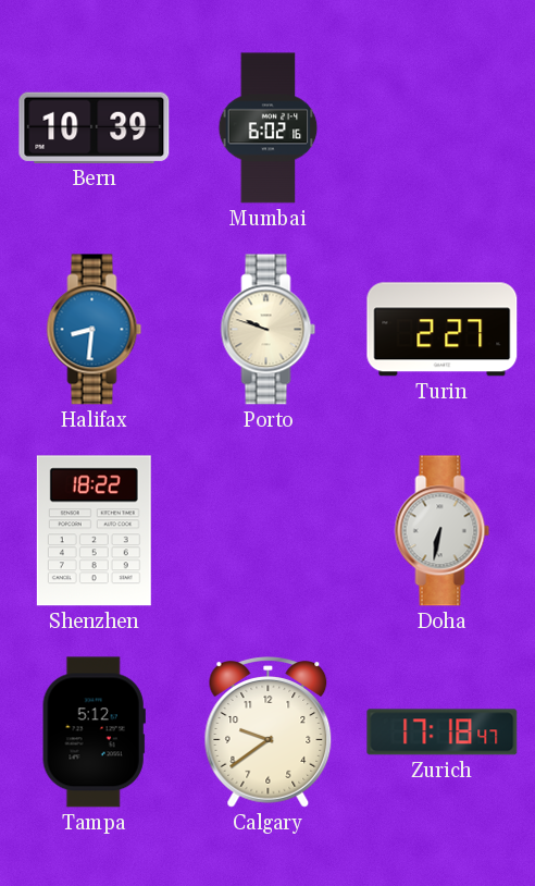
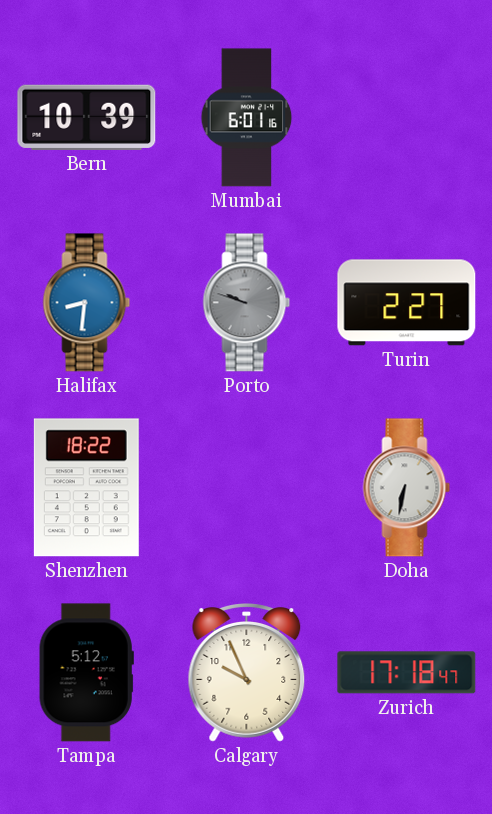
Mumbai: 6:02 -> 6:01 (247, 118)
Porto dial: cream -> grey (247, 303)
Calgary: 9:39 -> 9:56 (247, 673)
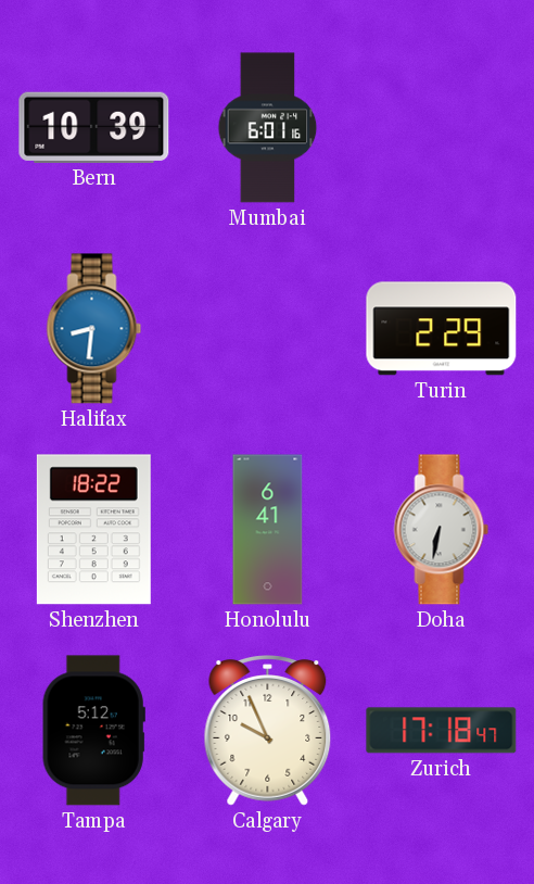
Porto: 9:48 -> none (247, 303)
Turin: 2:27 -> 2:29 (442, 329)
Honolulu: none -> 6:41 (268, 530)
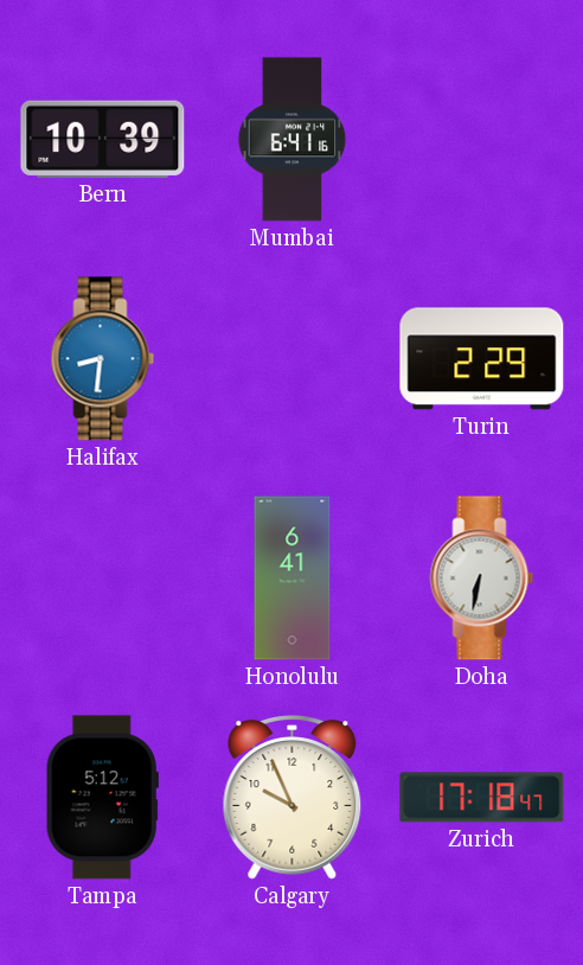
Mumbai: 6:01 -> 6:41 (293, 140)
Shenzhen: 18:22 -> none (93, 530)
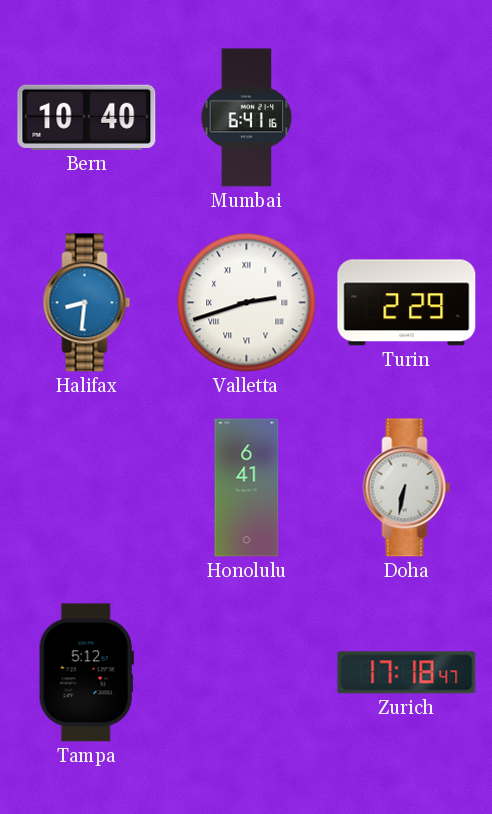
Bern: 10:39 -> 10:40 (87, 117)
Valletta: none -> 2:42 (247, 303)
Calgary: 9:56 -> none (293, 798)
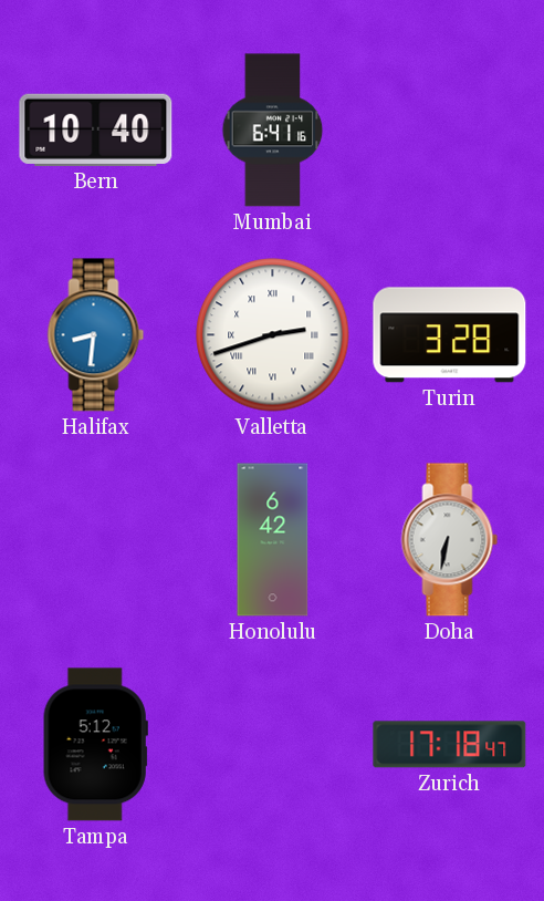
Turin: 2:29 -> 3:28 (450, 335)
Honolulu: 6:41 -> 6:42 (273, 540)
